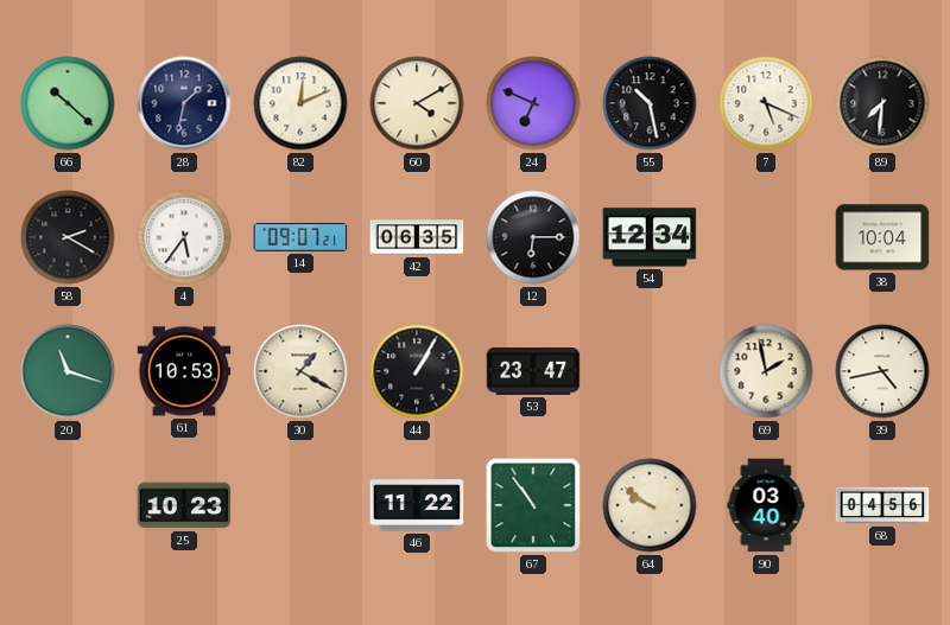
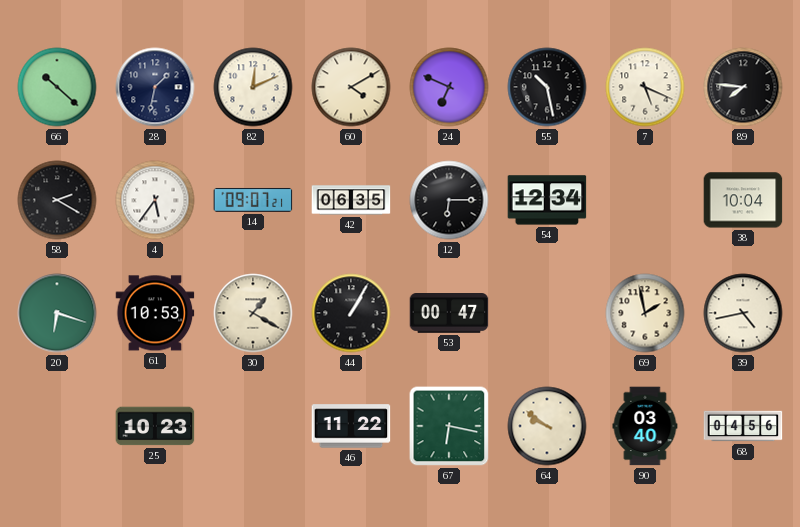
89: 7:31 -> 7:46 (743, 87)
20: 11:18 -> 6:18 (57, 313)
53: 23:47 -> 00:47 (449, 314)
67: 10:54 -> 6:17 (449, 426)
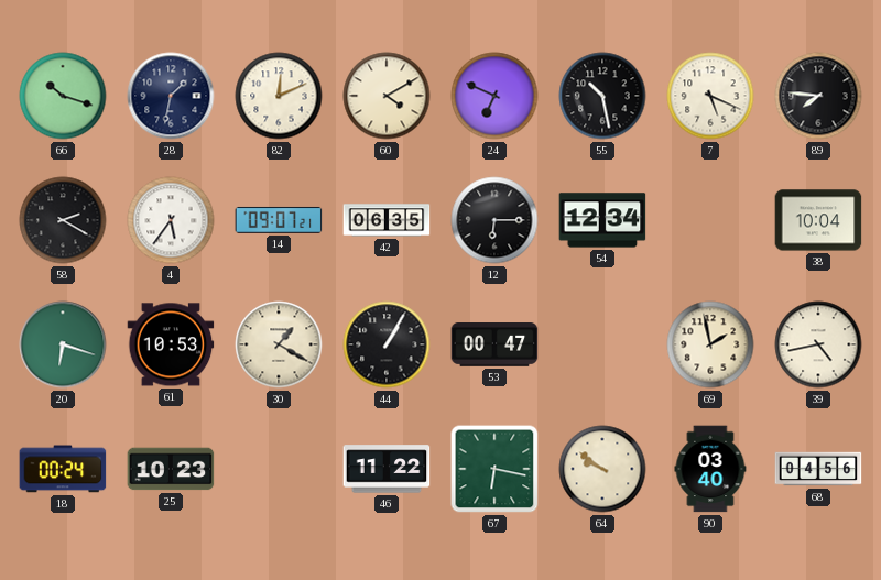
66: 10:22 -> 10:18 (63, 96)
18: none -> 00:24 (63, 469)
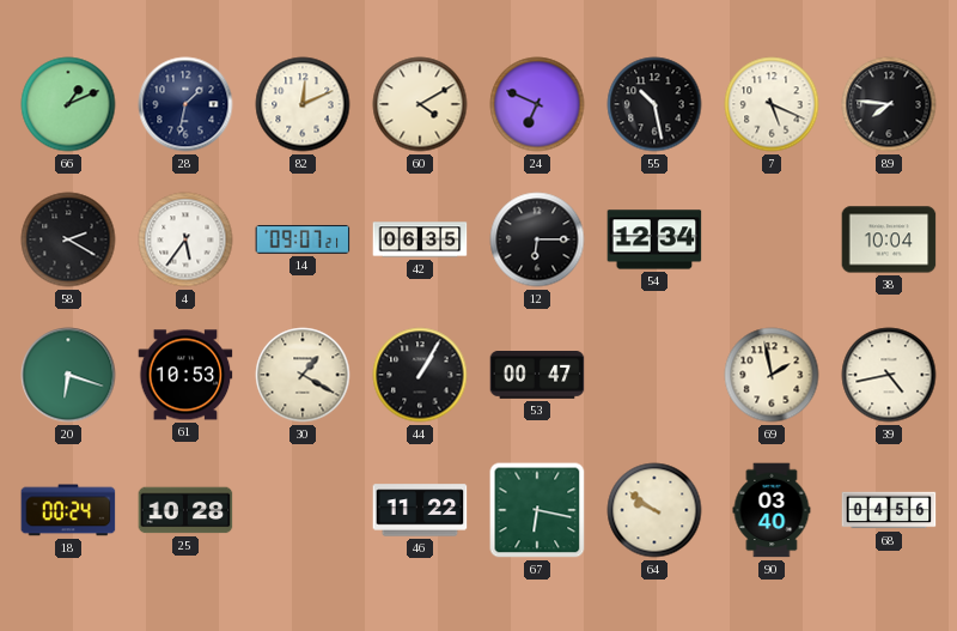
66: 10:18 -> 1:11 (68, 104)
25: 10:23 -> 10:28 (185, 510)
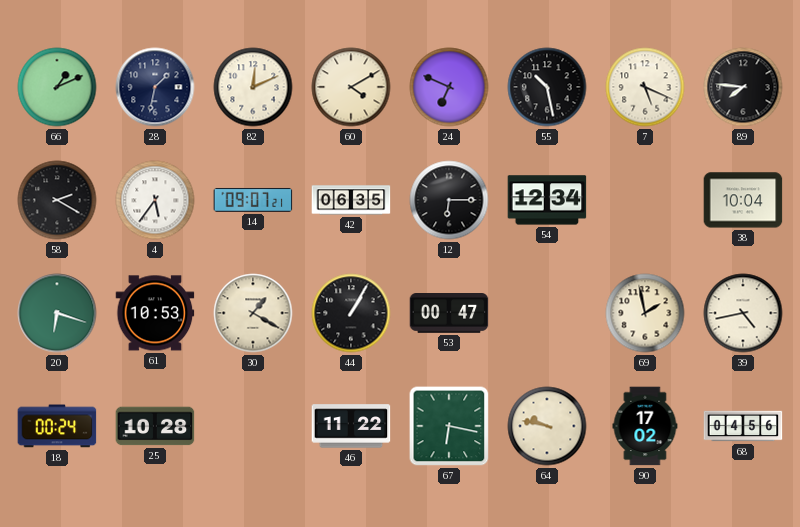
64: 9:51 -> 9:47 (547, 426)
90: 03:40 -> 17:02 (645, 426)
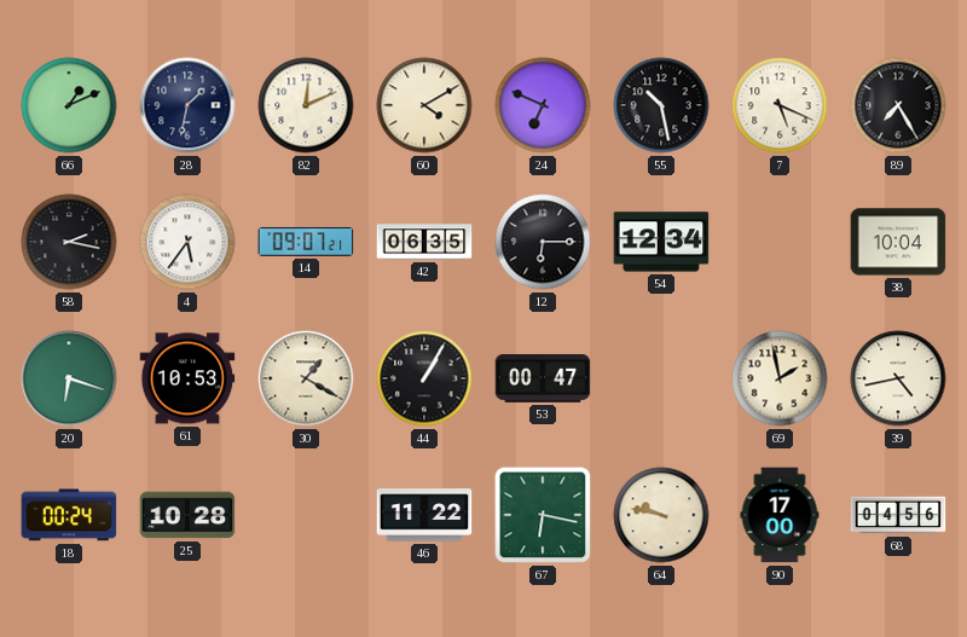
89: 7:46 -> 7:25 (898, 105)
58: 2:20 -> 2:17 (69, 242)
90: 17:02 -> 17:00 (780, 515)
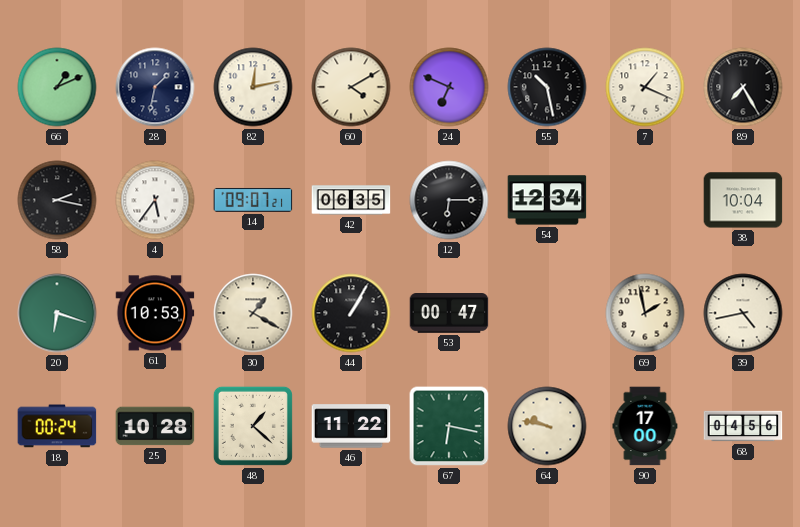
82: 12:11 -> 12:13 (253, 87)
7: 5:19 -> 1:19 (645, 87)
48: none -> 1:22 (253, 426)
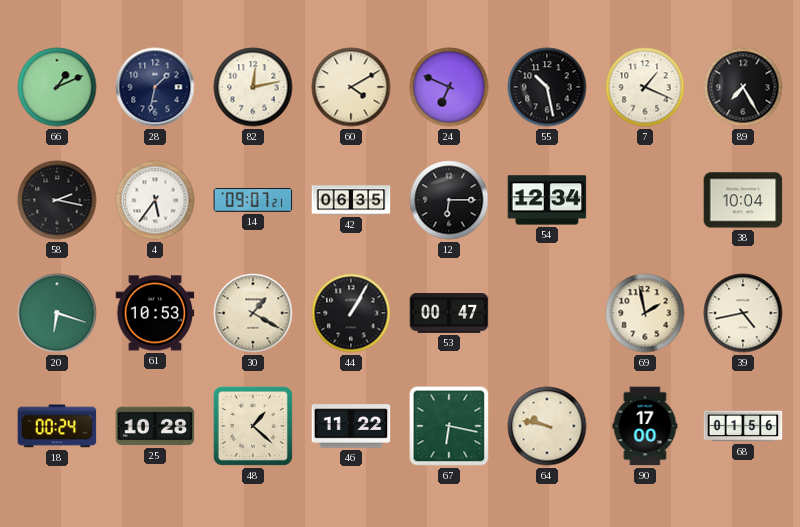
68: 04:56 -> 01:56 (743, 426)
